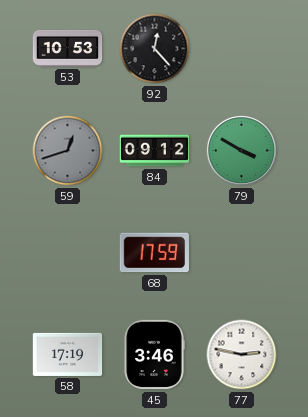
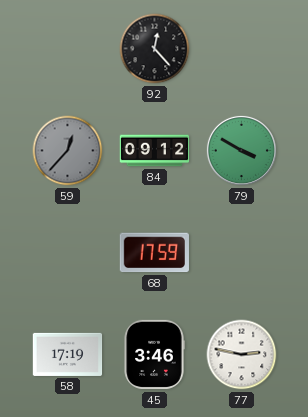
53: 10:53 -> none (68, 48)
59: 12:42 -> 12:37 (68, 151)
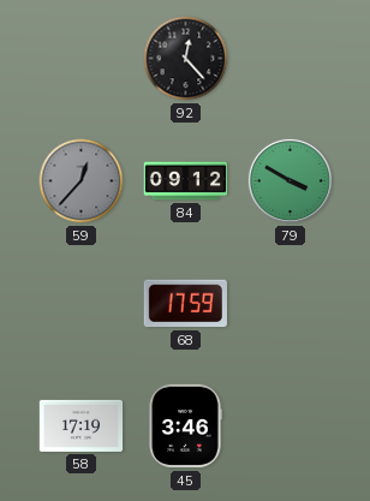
77: 2:47 -> none (242, 355)
